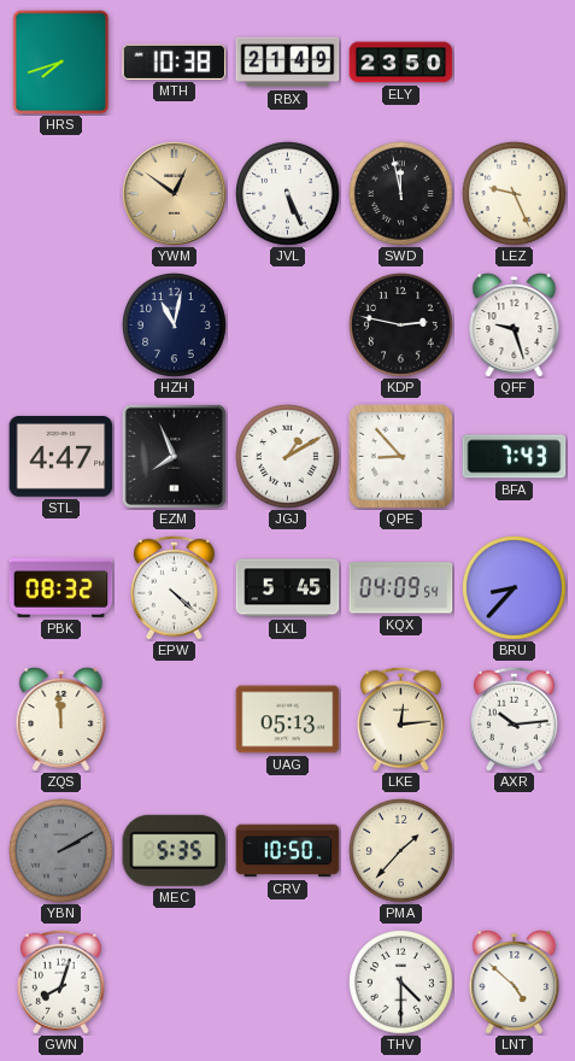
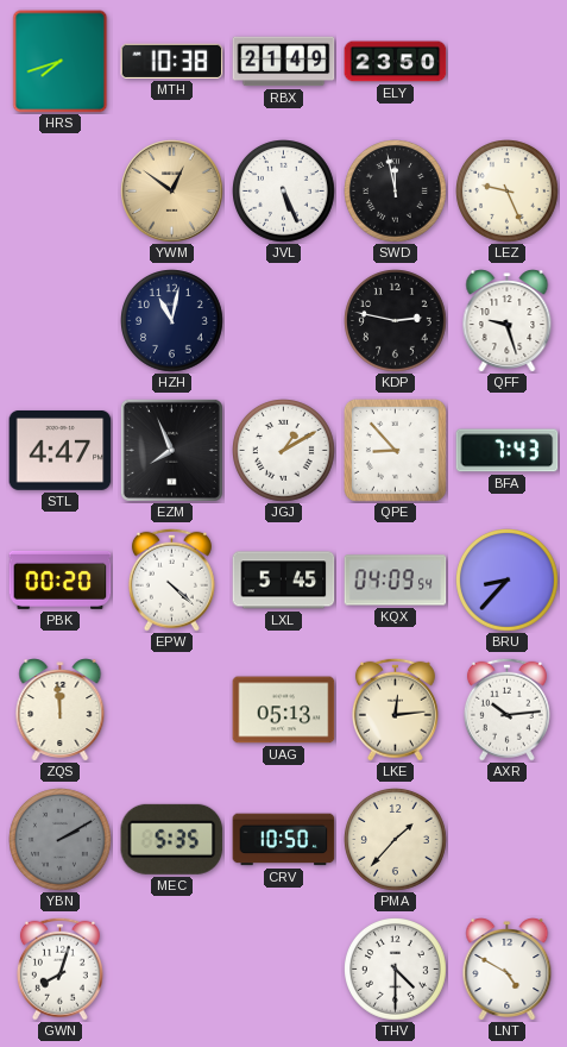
PBK: 08:32 -> 00:20 (61, 579)
LNT: 4:52 -> 4:50 (508, 970)
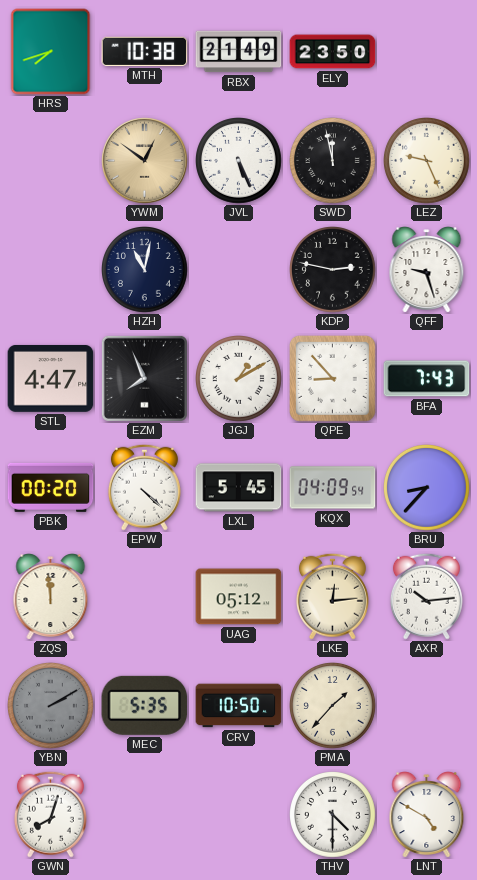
UAG: 05:13 -> 05:12 (239, 597)
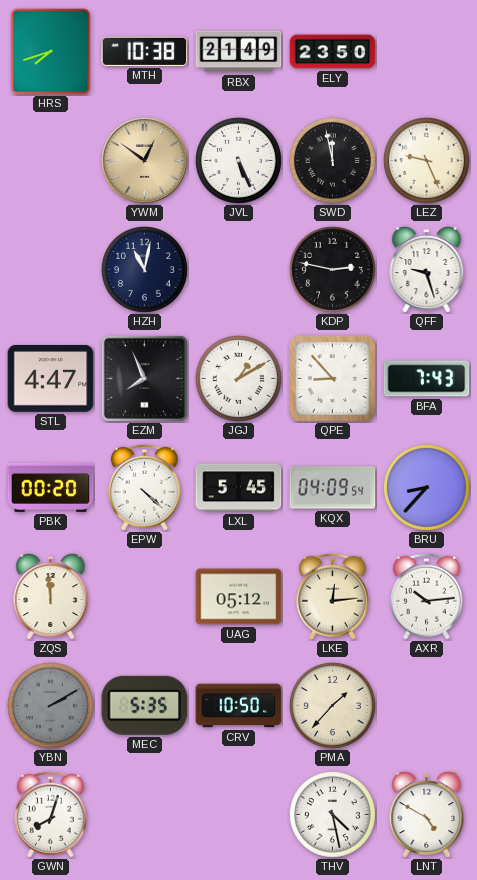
THV: 4:30 -> 4:28 (333, 815)
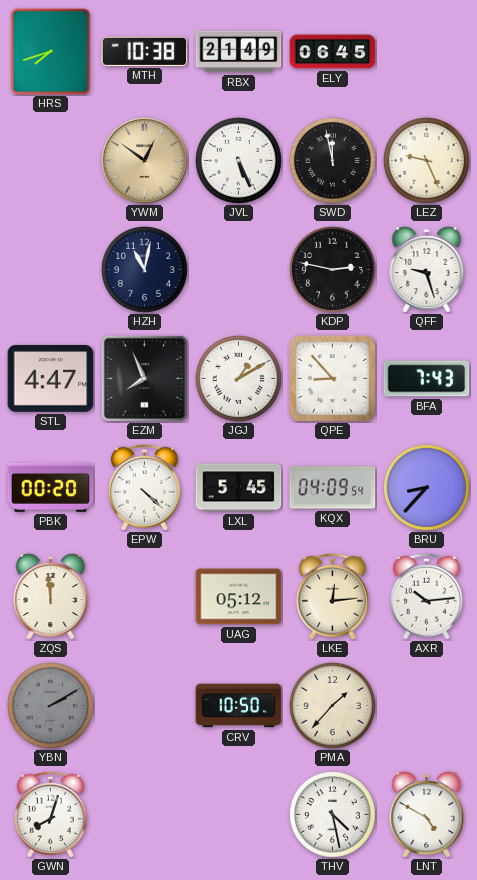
ELY: 23:50 -> 06:45 (333, 52)
MEC: 5:35 -> none (145, 705)
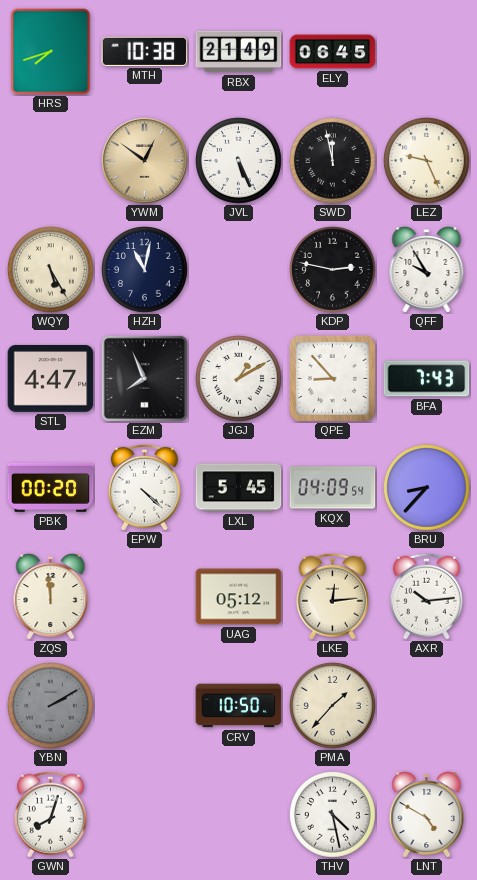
WQY: none -> 5:25 (51, 270)
QFF: 9:27 -> 9:55 (427, 270)
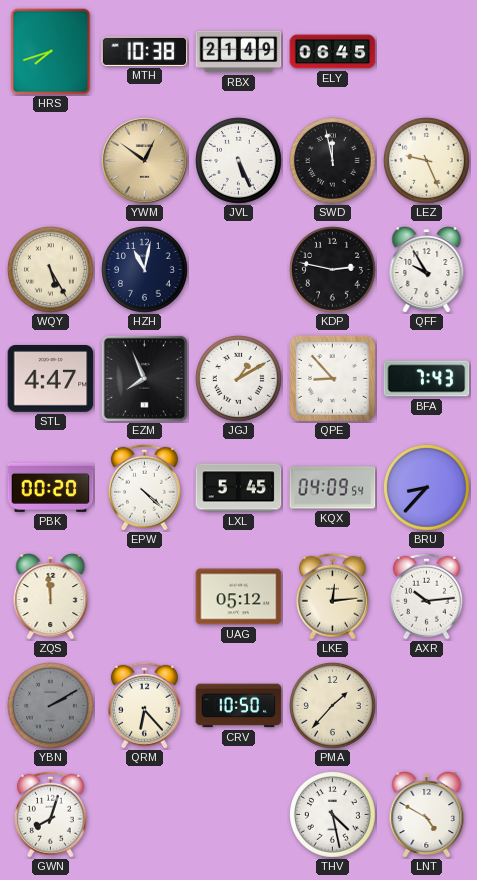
QRM: none -> 6:23 (144, 705)
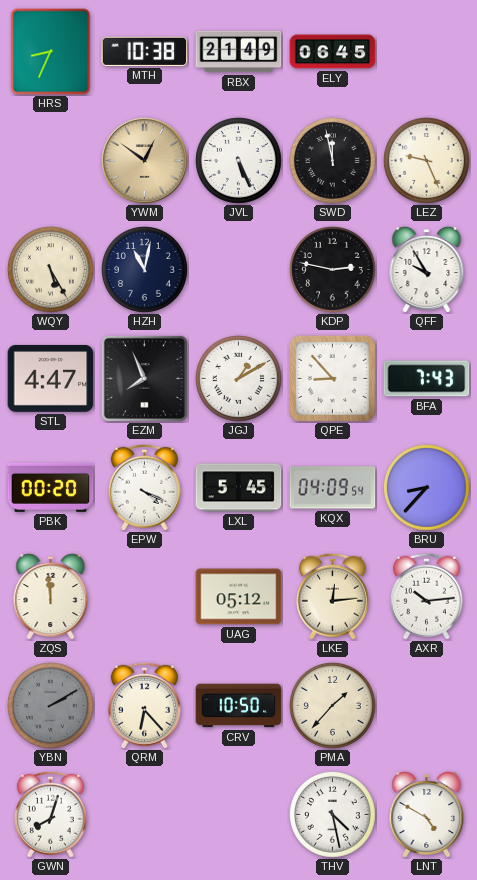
HRS: 7:42 -> 8:34 (51, 52)
EPW: 4:22 -> 4:19 (144, 487)
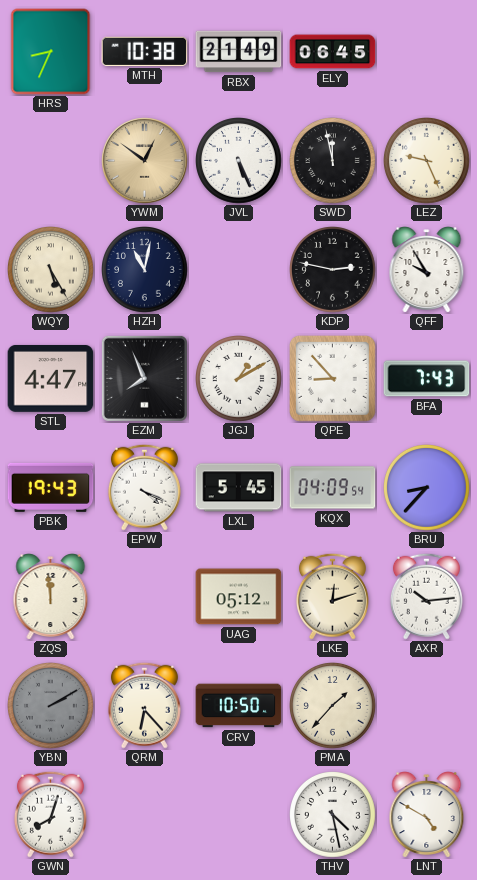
PBK: 00:20 -> 19:43 (51, 487)
LKE: 12:14 -> 12:12 (332, 596)
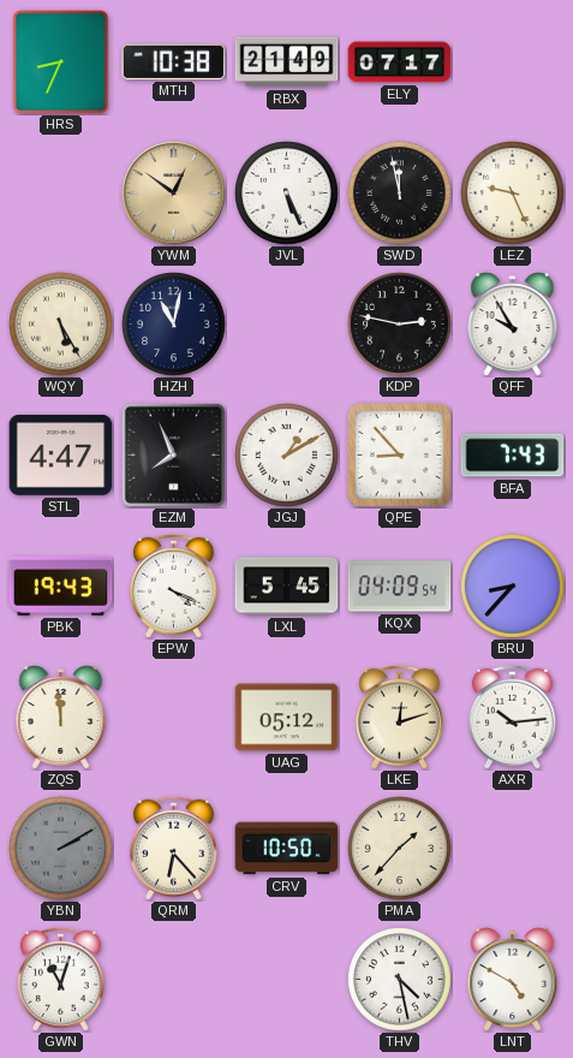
ELY: 06:45 -> 07:17 (400, 63)
GWN: 8:03 -> 11:03 (60, 979)
